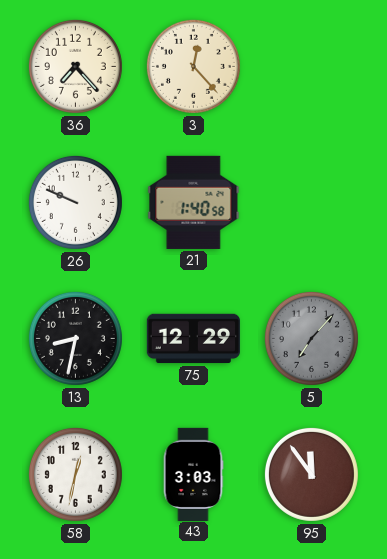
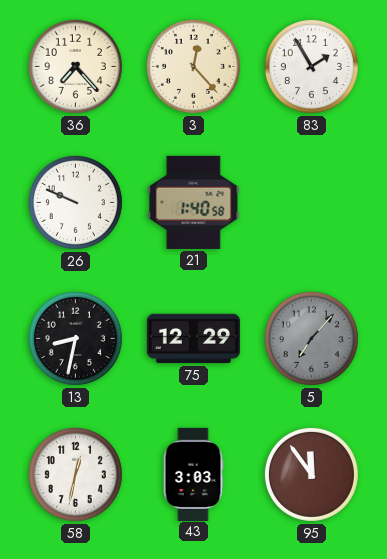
83: none -> 1:55 (311, 66)
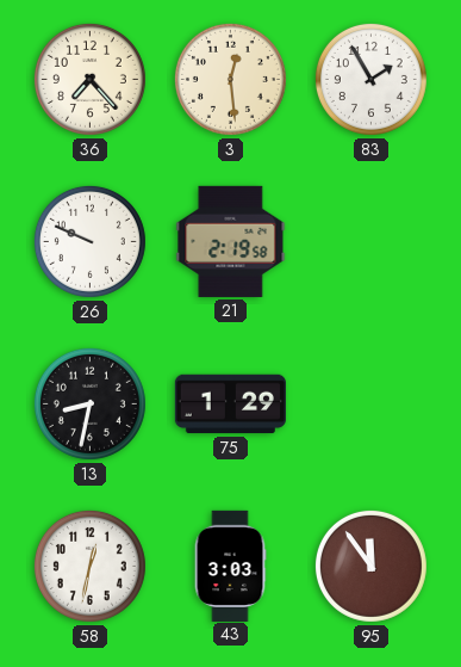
3: 12:23 -> 12:29 (230, 79)
21: 1:40 -> 2:19 (231, 241)
75: 12:29 -> 1:29 (230, 404)
5: 7:07 -> none (311, 338)
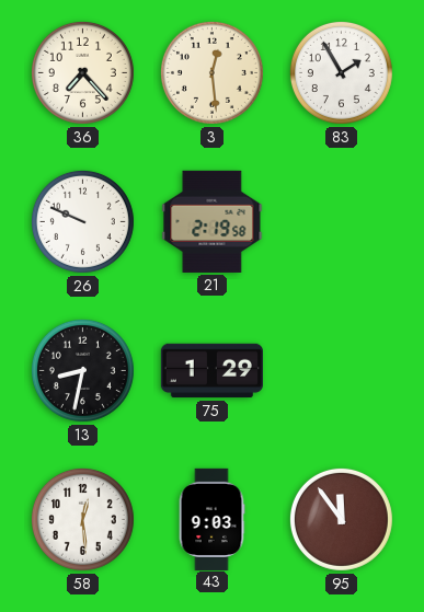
58: 12:32 -> 12:29 (82, 519)
43: 3:03 -> 9:03 (211, 519)
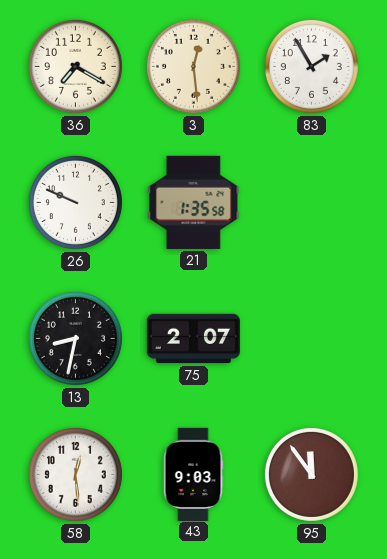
36: 7:23 -> 7:20 (75, 66)
21: 2:19 -> 1:35 (194, 202)
75: 1:29 -> 2:07 (193, 339)
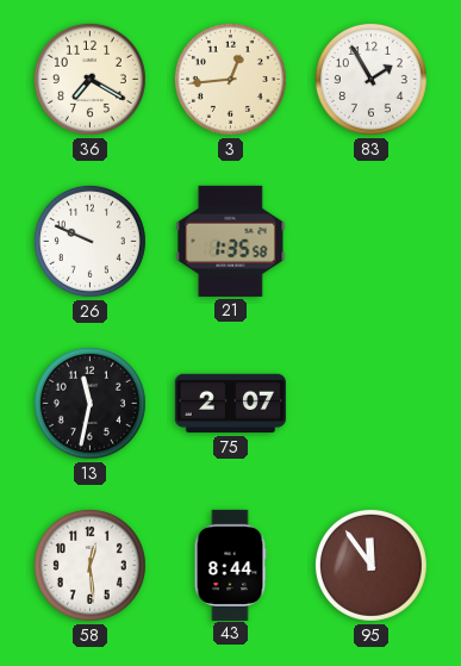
3: 12:29 -> 12:44 (230, 79)
13: 8:32 -> 11:32 (89, 403)
43: 9:03 -> 8:44 (230, 565)
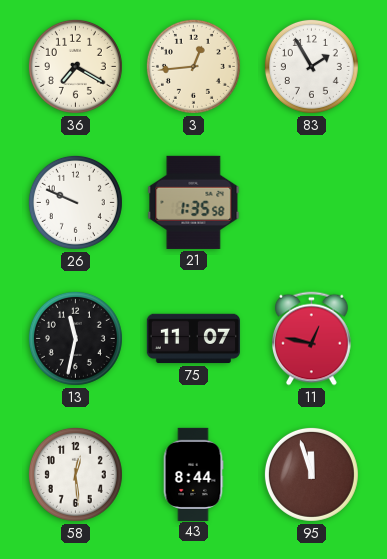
75: 2:07 -> 11:07 (193, 339)
11: none -> 12:47 (312, 339)
95: 11:54 -> 11:57 (311, 474)
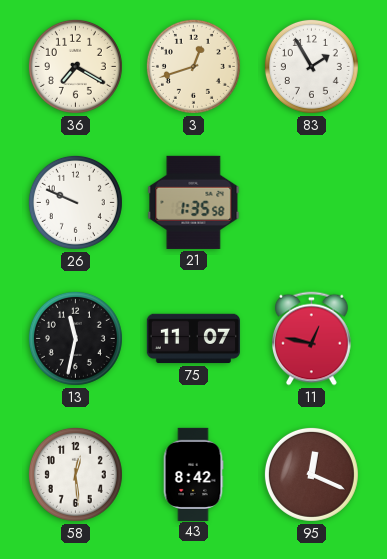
3: 12:44 -> 12:42 (193, 66)
43: 8:44 -> 8:42 (193, 474)
95: 11:57 -> 12:19 (311, 474)
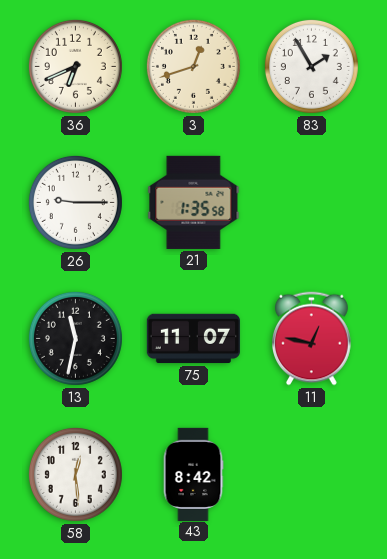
36: 7:20 -> 6:41 (75, 66)
26: 9:49 -> 9:15 (75, 202)
95: 12:19 -> none (311, 474)
